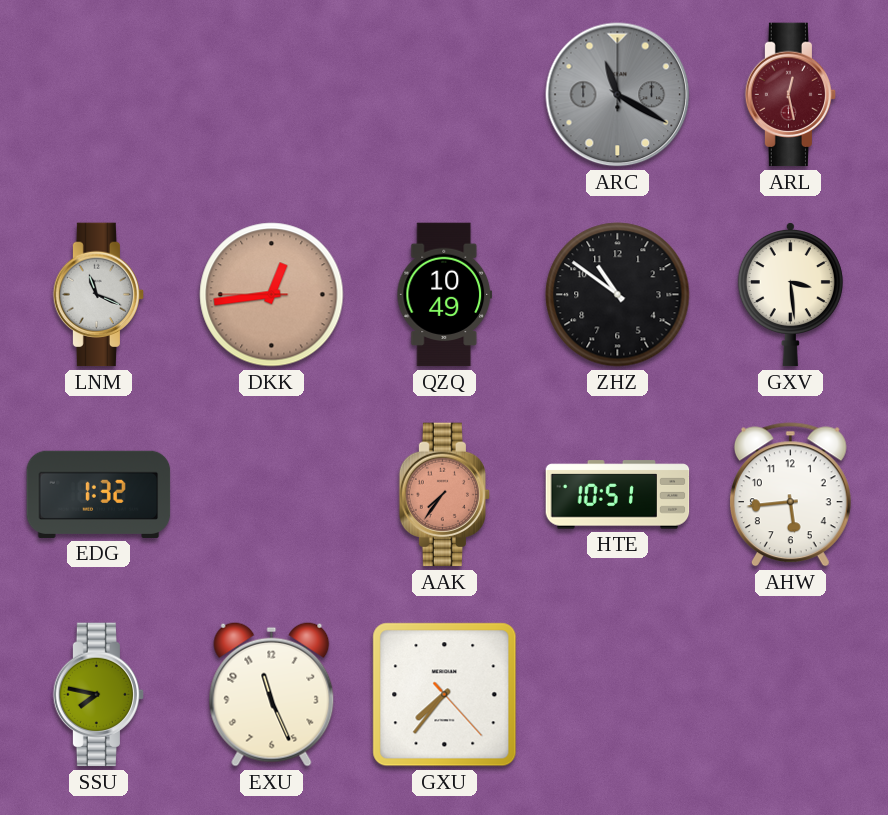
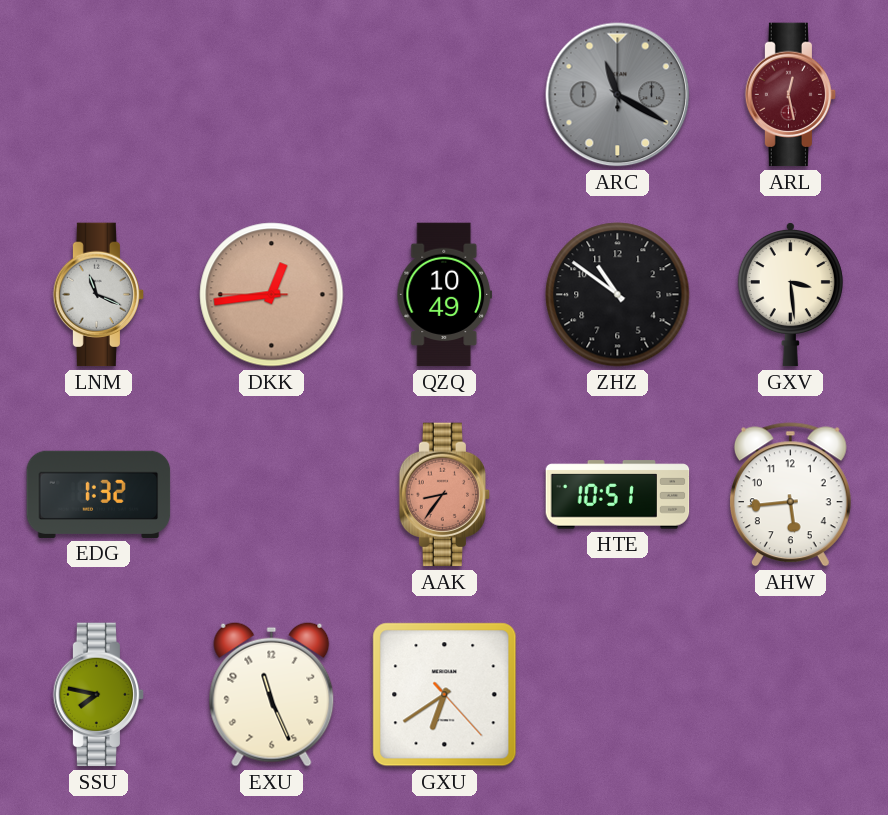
AAK: 7:36 -> 8:36 (445, 495)
GXU: 7:36 -> 6:39 (445, 695)
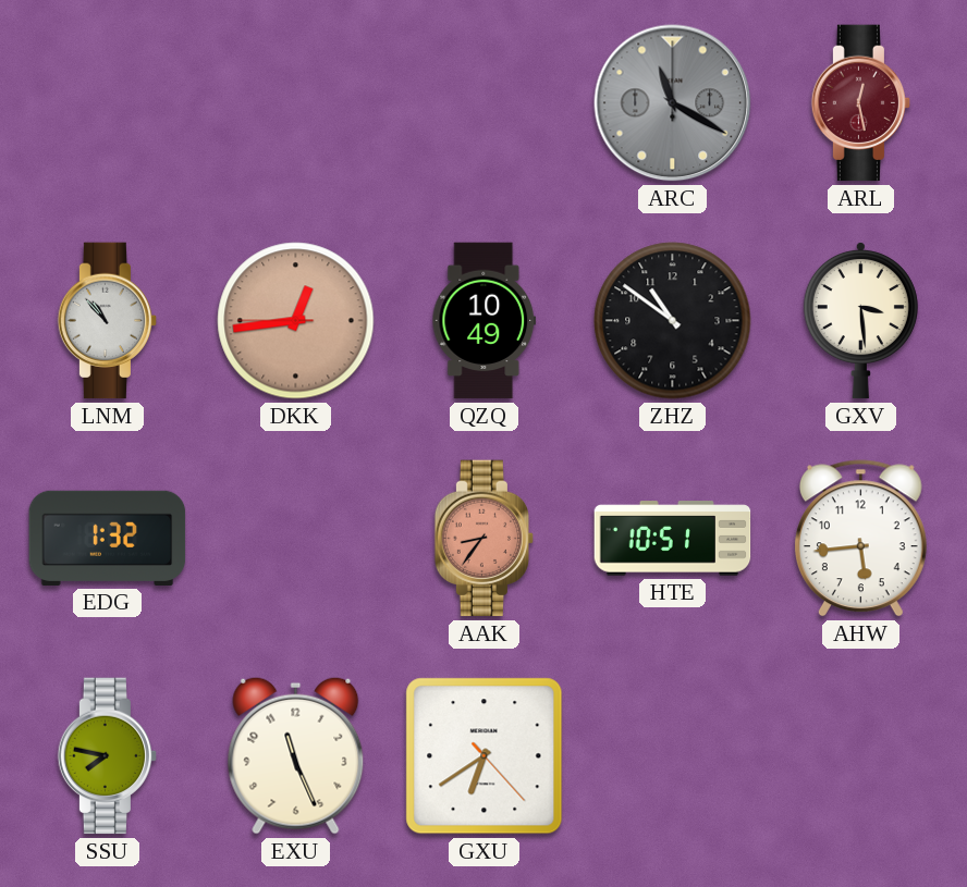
LNM: 11:19 -> 10:53 (108, 321)
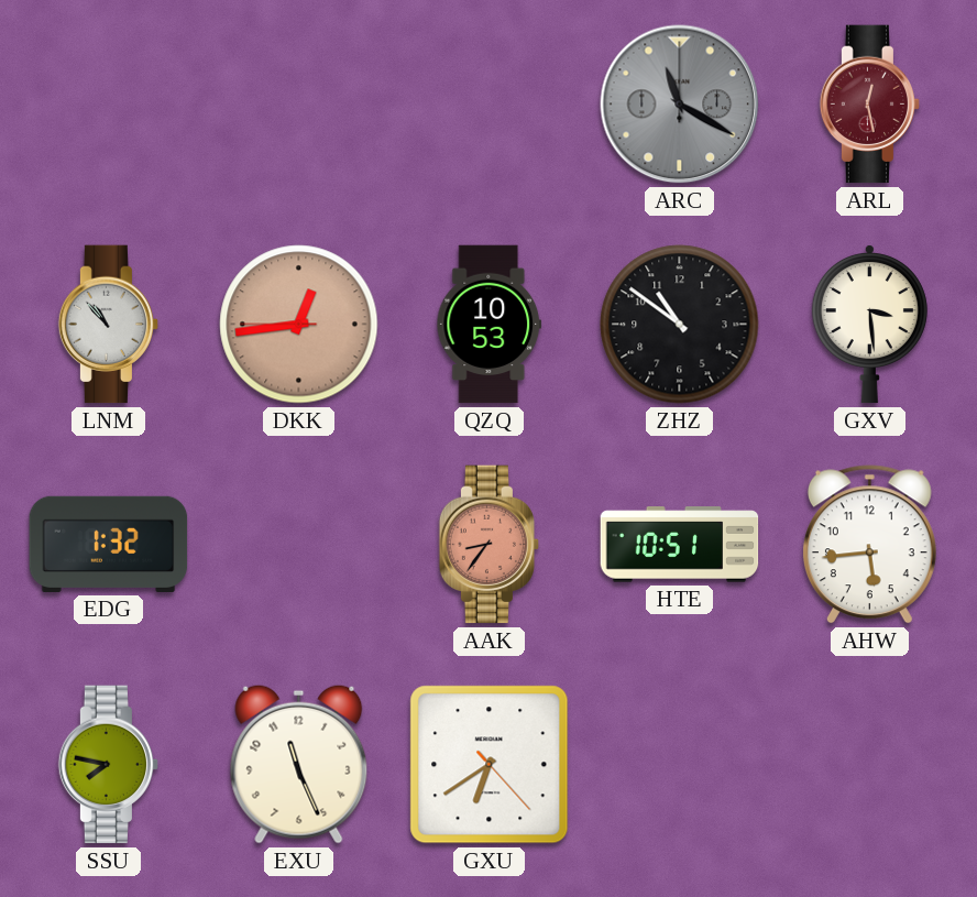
QZQ: 10:49 -> 10:53 (490, 325)
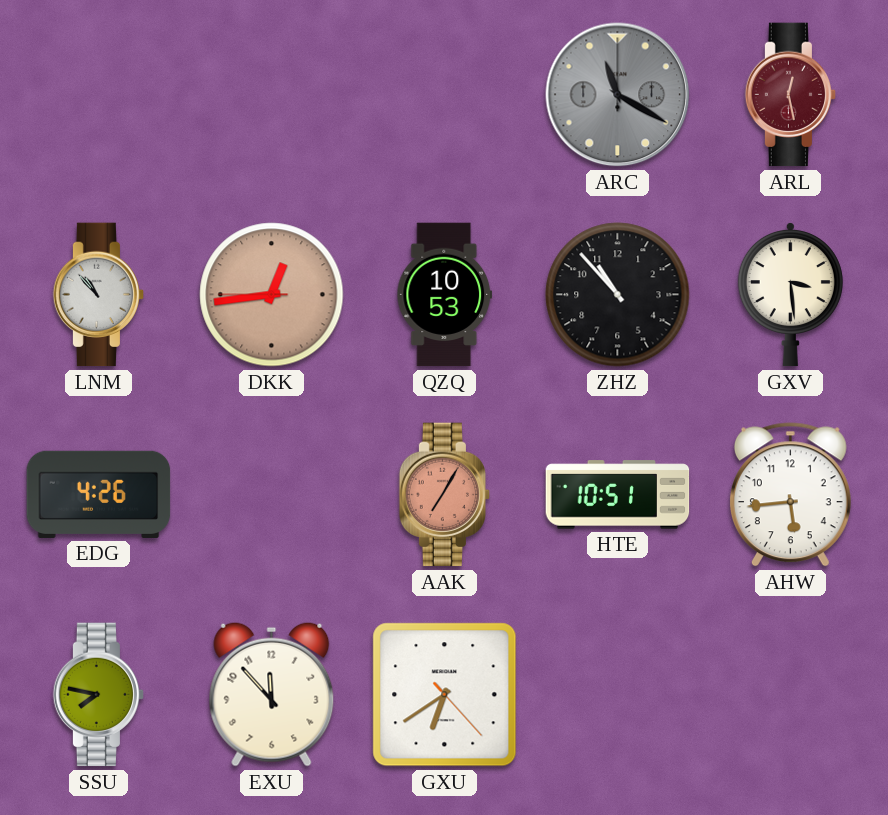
ZHZ: 10:51 -> 10:53 (618, 295)
EDG: 1:32 -> 4:26 (99, 494)
AAK: 8:36 -> 7:05 (445, 495)
EXU: 11:26 -> 11:53 (272, 694)
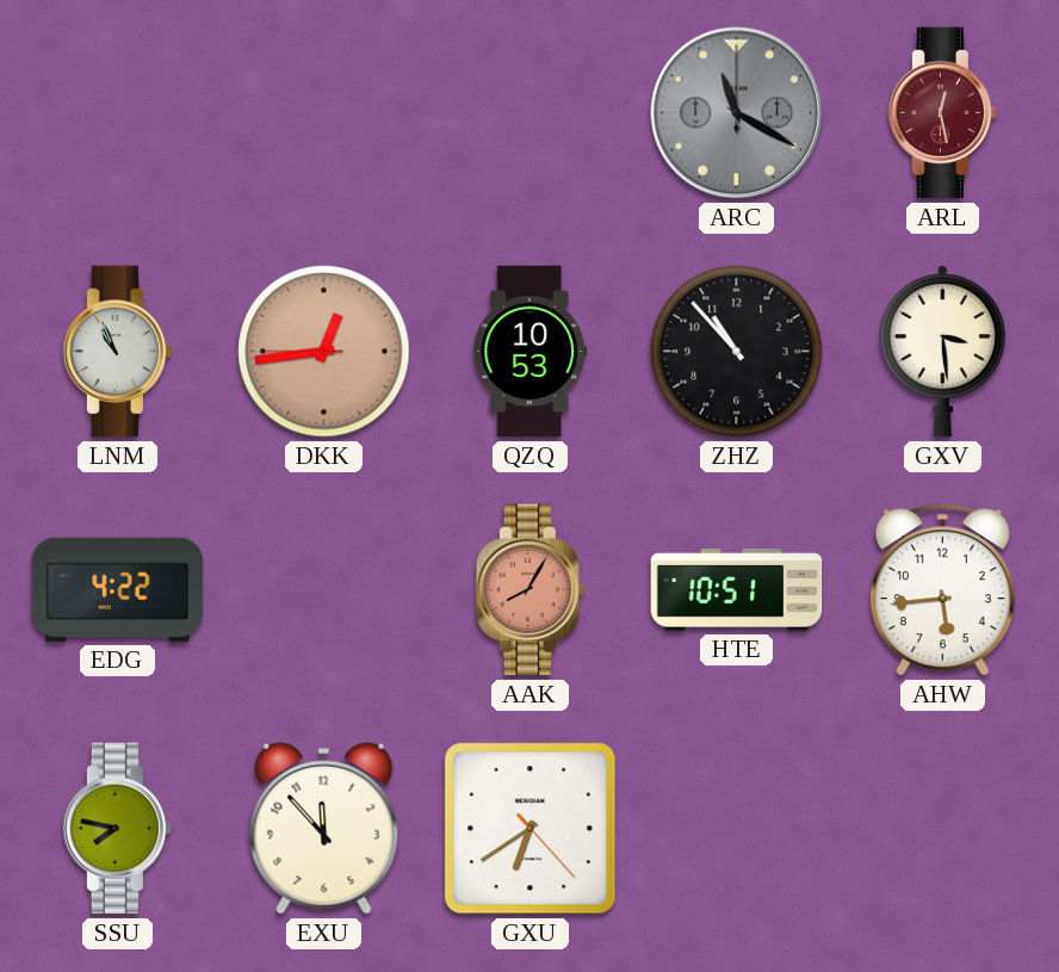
LNM: 10:53 -> 10:56 (118, 352)
EDG: 4:26 -> 4:22 (118, 589)
AAK: 7:05 -> 8:05 (531, 590)
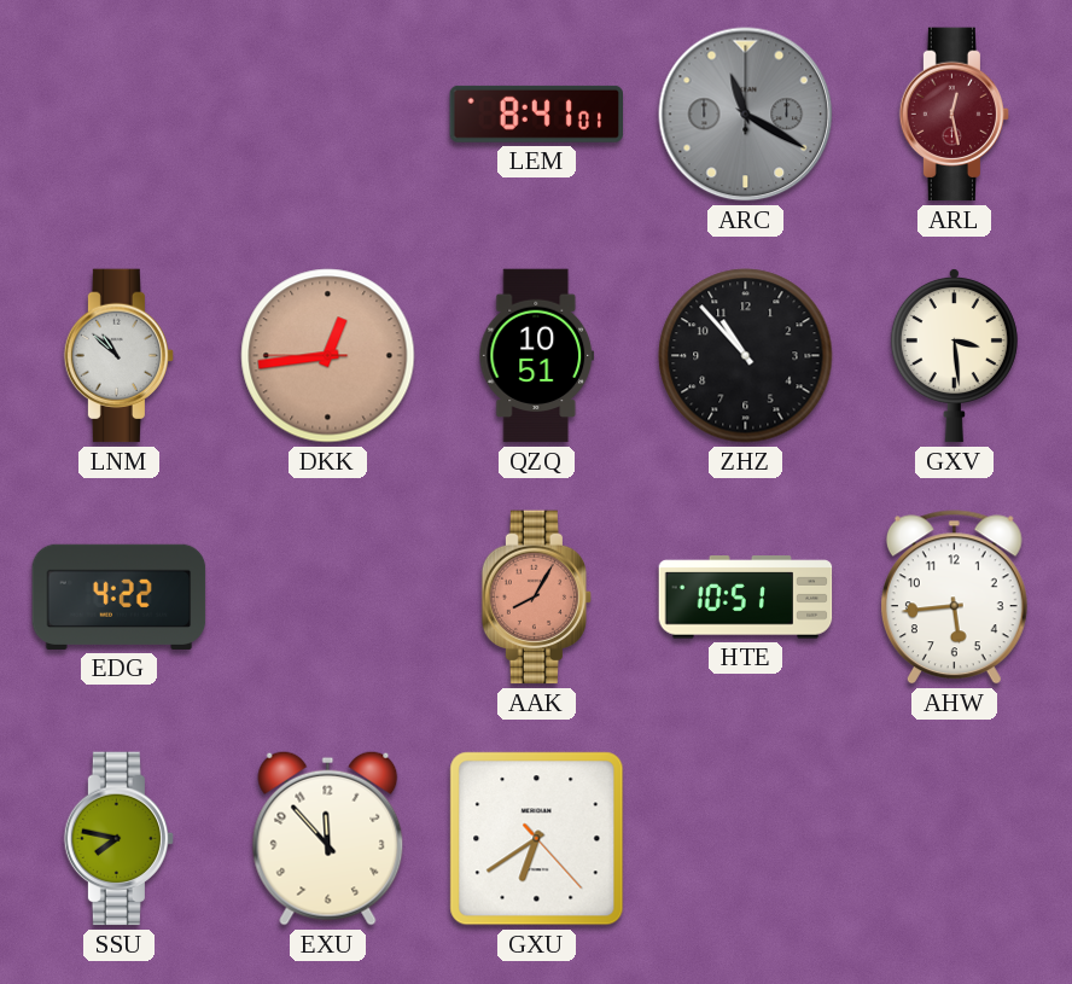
LEM: none -> 8:41 (537, 113)
LNM: 10:56 -> 10:52 (120, 356)
QZQ: 10:53 -> 10:51 (537, 356)
